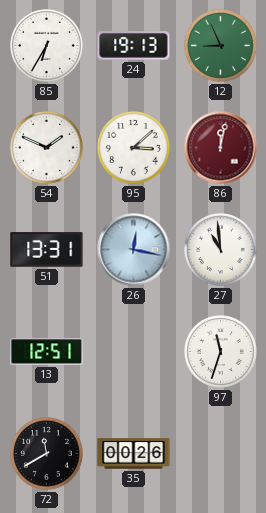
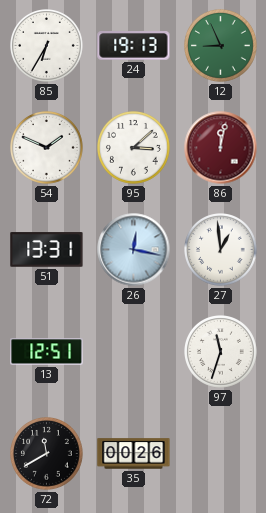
27: 10:59 -> 12:59 (221, 250)
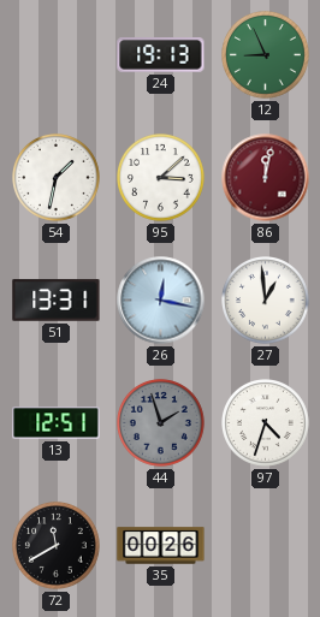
85: 6:35 -> none (47, 46)
54: 1:49 -> 1:32 (57, 178)
44: none -> 1:57 (161, 423)
97: 11:33 -> 4:33 (266, 423)
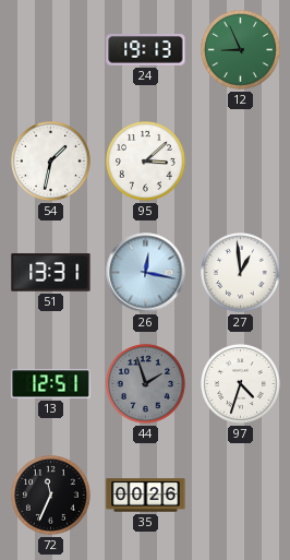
86: 12:02 -> none (266, 178)
72: 11:40 -> 11:34 (51, 496)
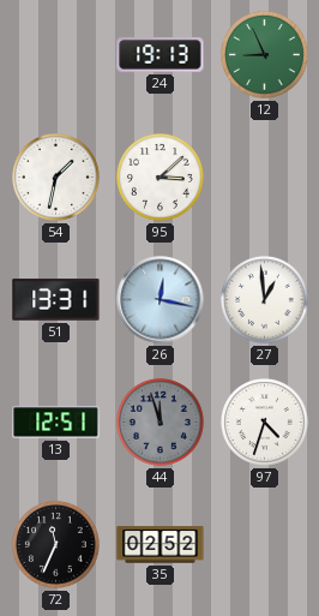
44: 1:57 -> 11:57 (161, 423)
35: 00:26 -> 02:52 (161, 545)
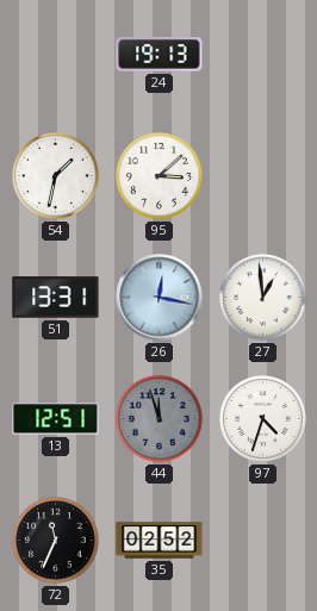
12: 8:56 -> none (265, 55)
